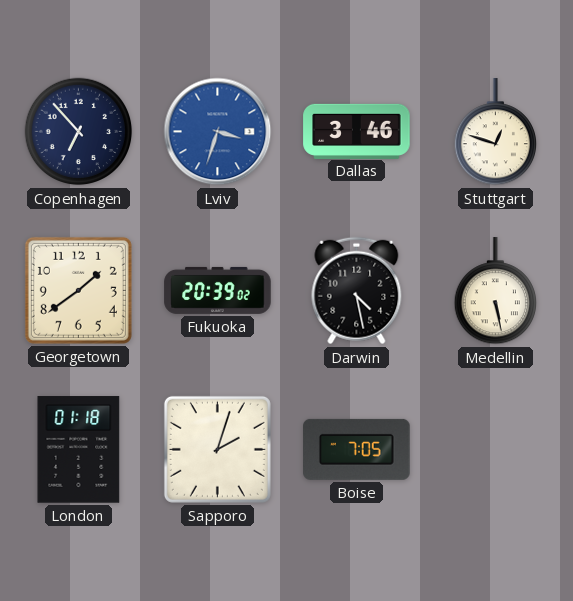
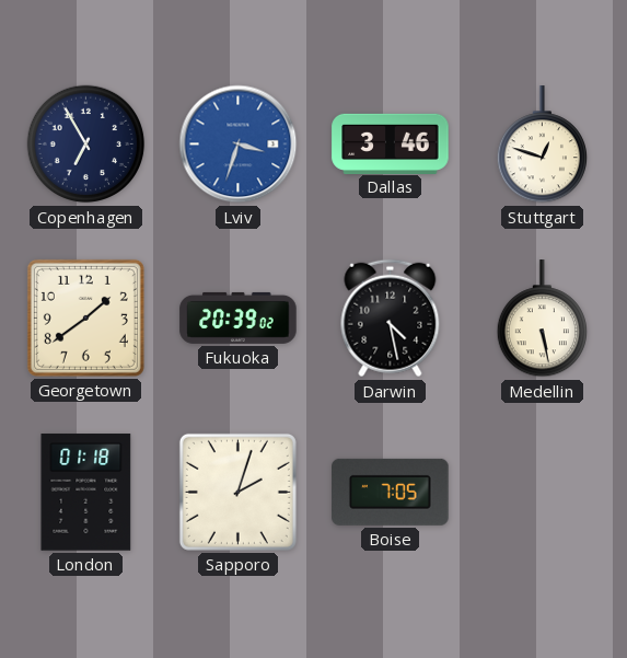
Copenhagen: 6:53 -> 6:55 (86, 145)
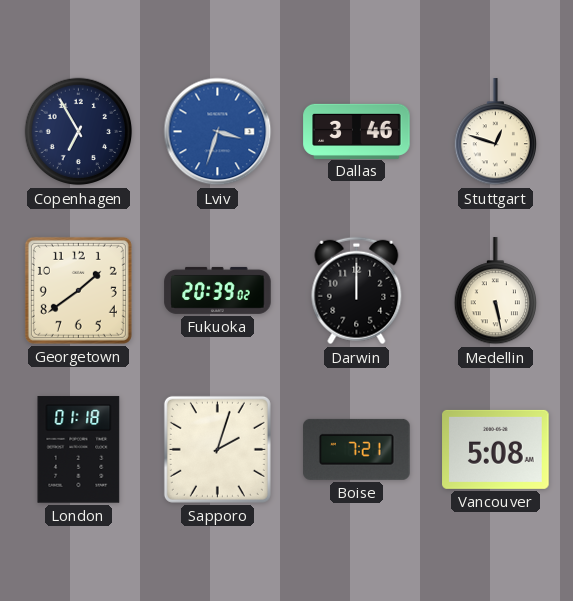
Darwin: 4:28 -> 12:00 (357, 291)
Boise: 7:05 -> 7:21 (357, 449)
Vancouver: none -> 5:08 (496, 449)
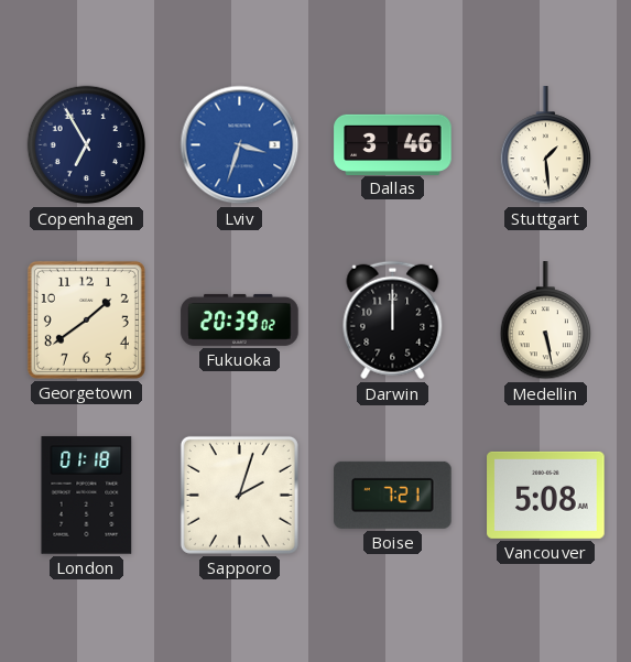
Stuttgart: 12:48 -> 1:29 (545, 145)
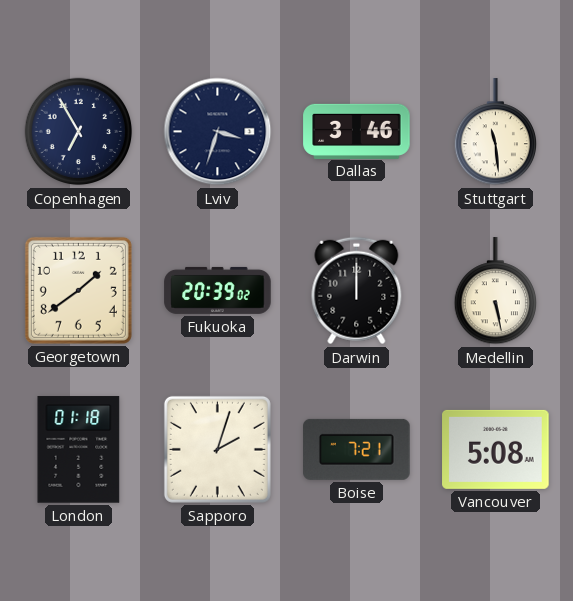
Lviv dial: blue -> navy (218, 132)
Stuttgart: 1:29 -> 11:29 (495, 132)
